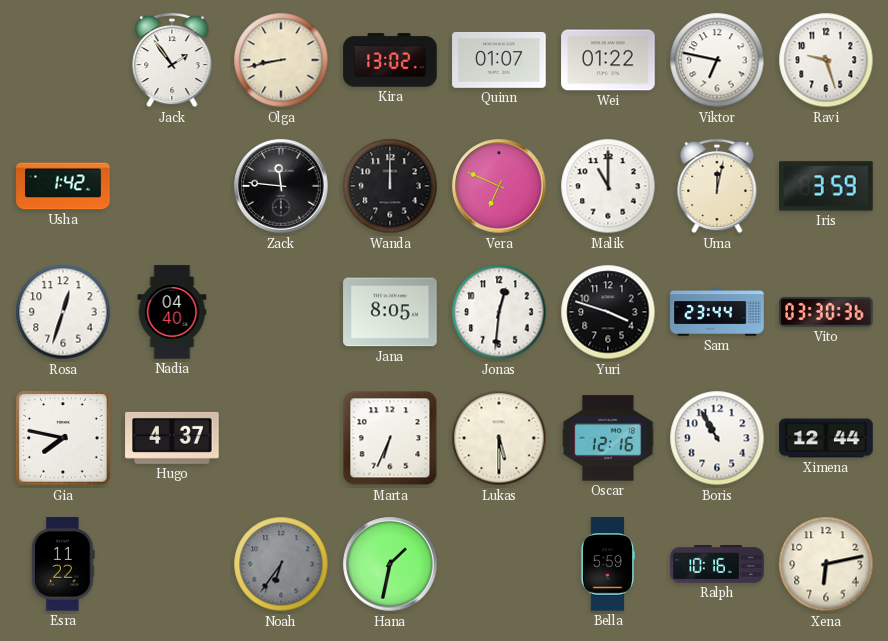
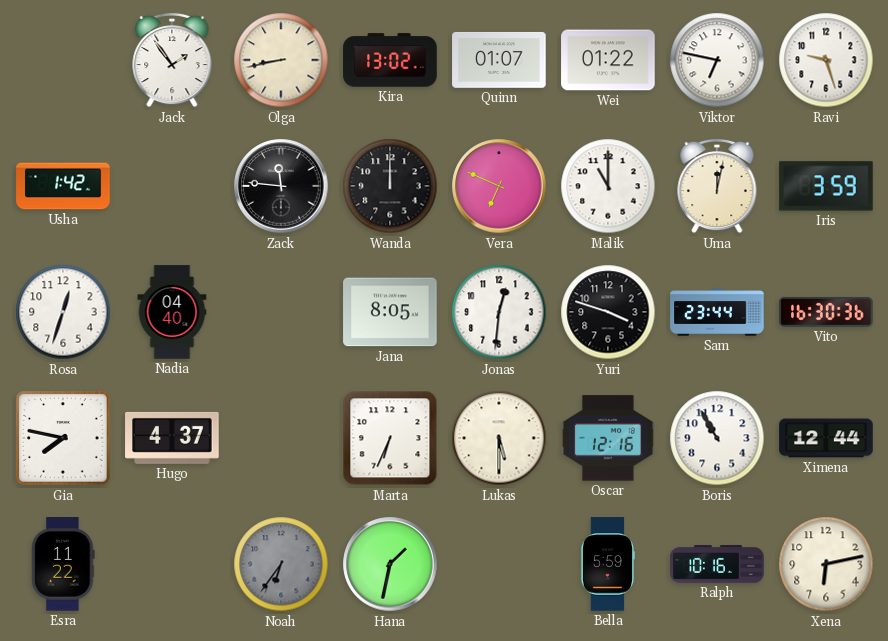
Vito: 03:30 -> 16:30 (826, 312)
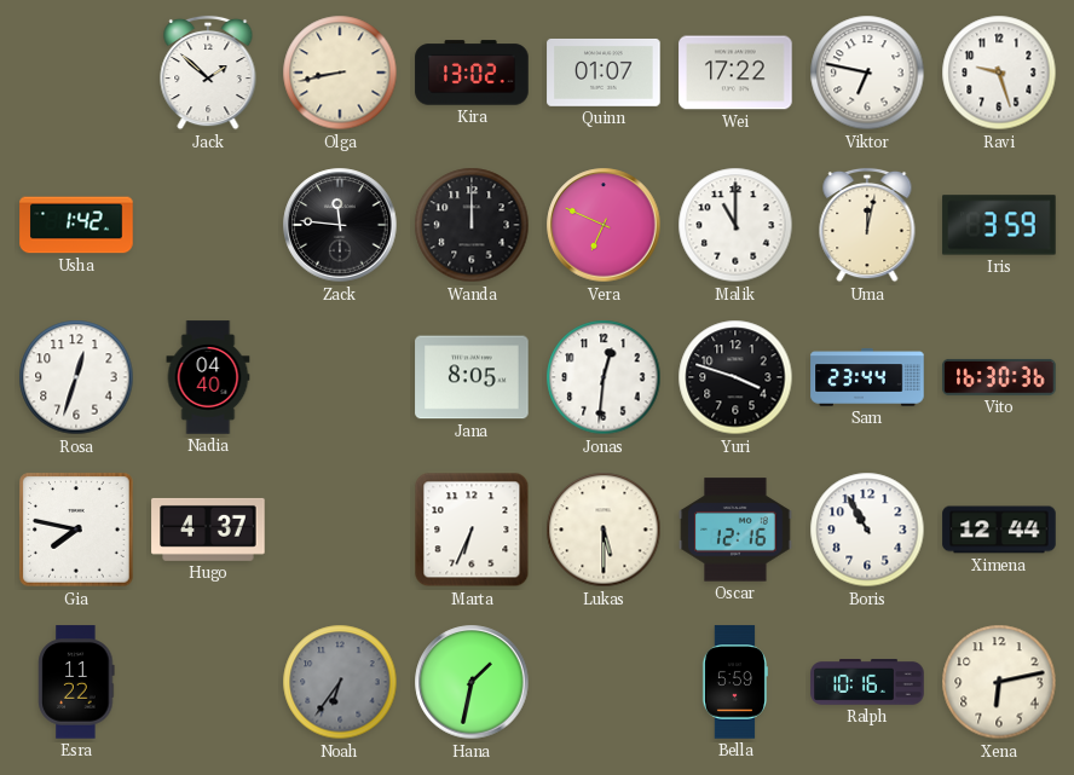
Jack: 1:54 -> 1:52 (208, 73)
Wei: 01:22 -> 17:22 (735, 73)
